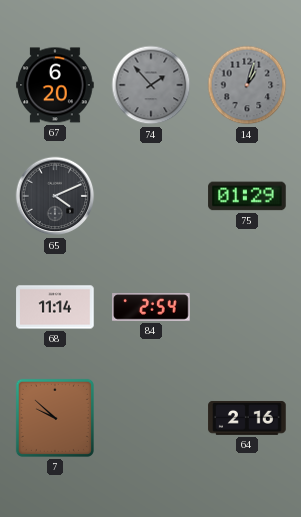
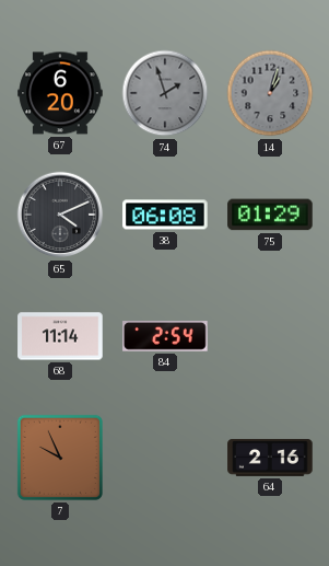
74: 1:53 -> 1:57 (165, 93)
38: none -> 06:08 (165, 215)
7: 9:52 -> 9:56 (60, 458)
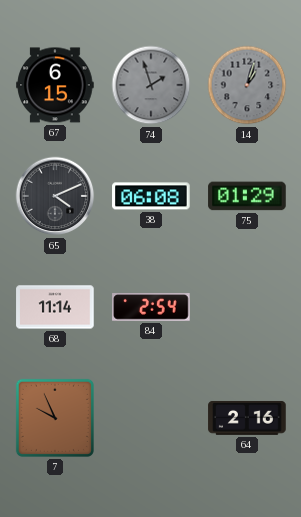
67: 6:20 -> 6:15 (55, 85)
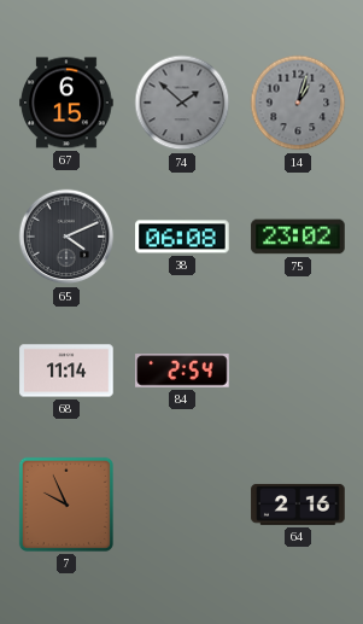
74: 1:57 -> 1:52 (182, 103)
75: 01:29 -> 23:02 (298, 237)
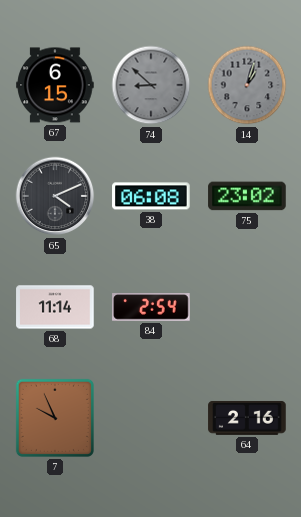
74: 1:52 -> 8:52 (151, 85)
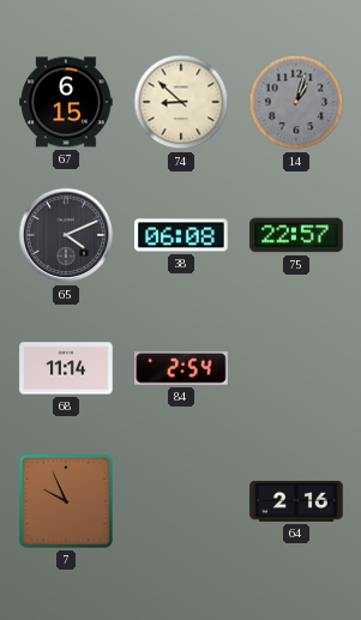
74 dial: grey -> cream (181, 102)
75: 23:02 -> 22:57 (296, 235)
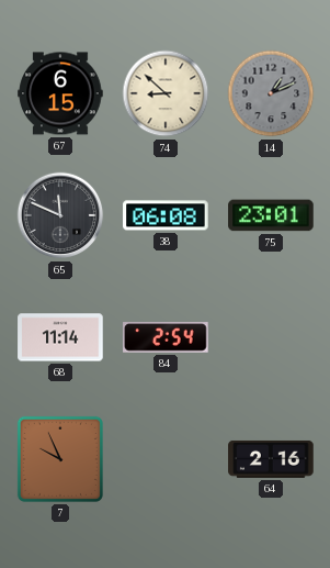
14: 1:03 -> 1:11 (271, 93)
65: 4:11 -> 11:49 (60, 215)
75: 22:57 -> 23:01 (271, 215)
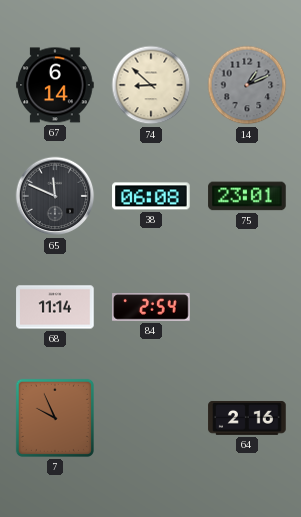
67: 6:15 -> 6:14 (55, 85)
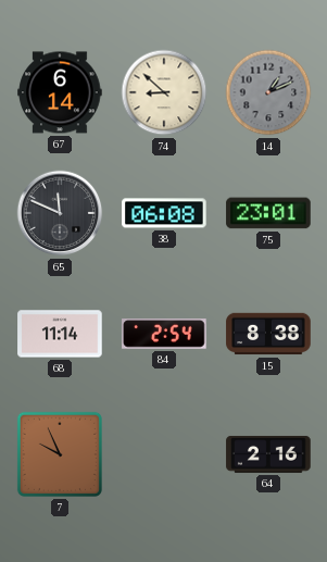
15: none -> 8:38 (268, 334)
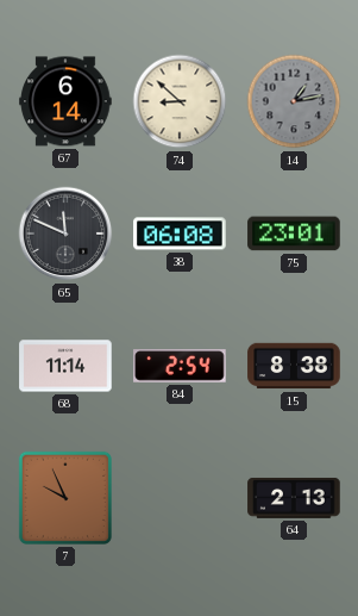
14: 1:11 -> 1:13 (294, 101)
64: 2:16 -> 2:13 (294, 498)
